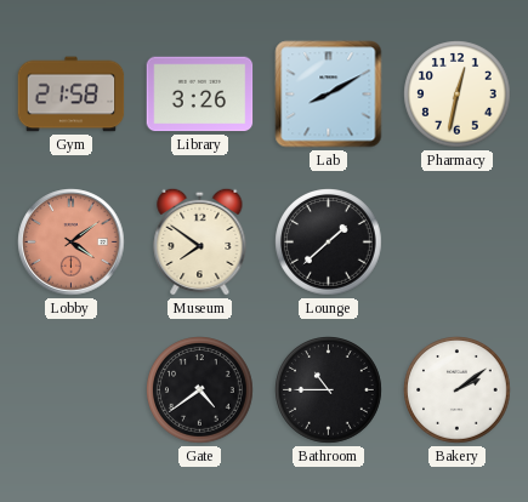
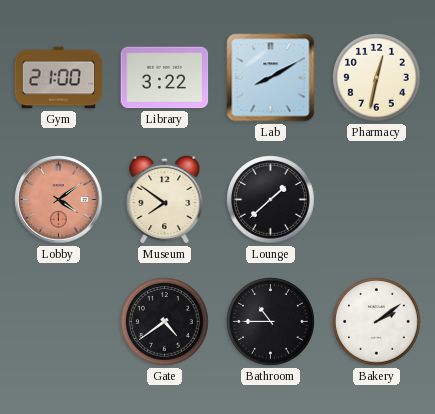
Gym: 21:58 -> 21:00 (59, 78)
Library: 3:26 -> 3:22 (165, 78)
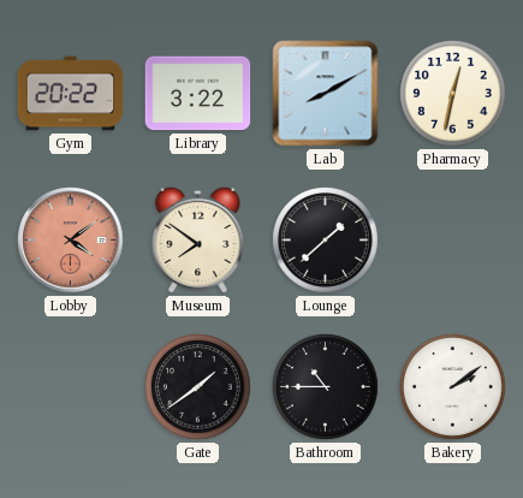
Gym: 21:00 -> 20:22 (71, 94)
Gate: 4:39 -> 1:39 (198, 387)
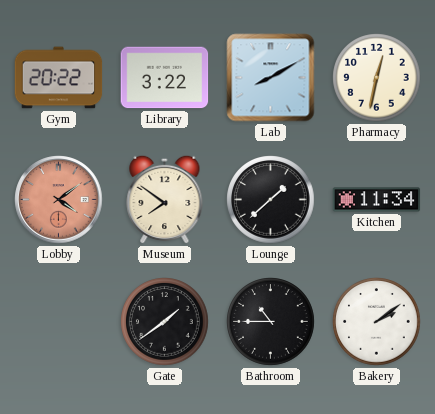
Kitchen: none -> 11:34 (377, 200)
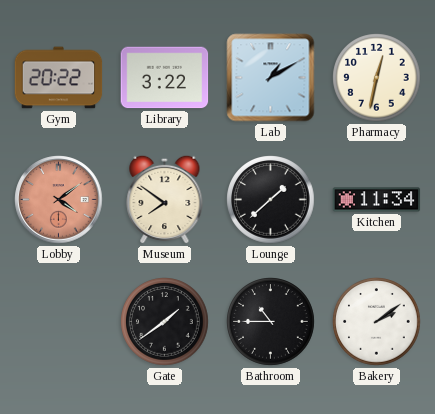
Lab: 8:10 -> 1:10 (271, 78)
